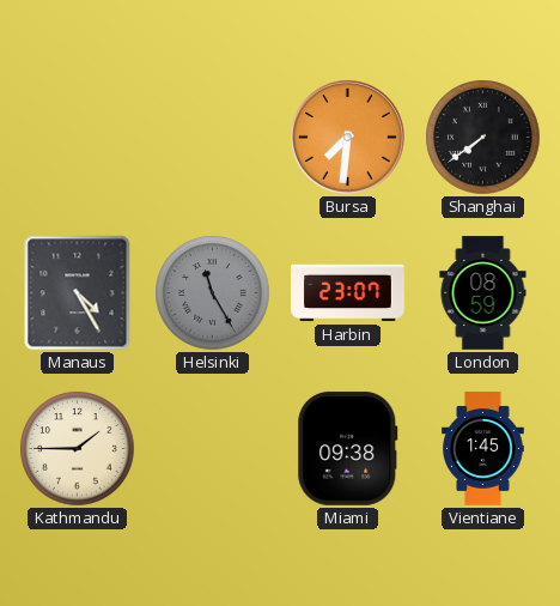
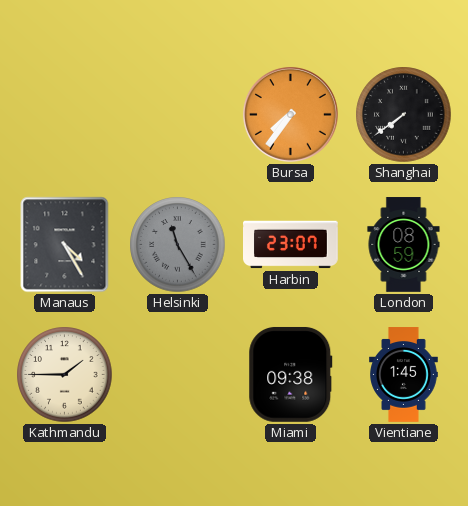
Bursa: 7:31 -> 7:36 (290, 114)
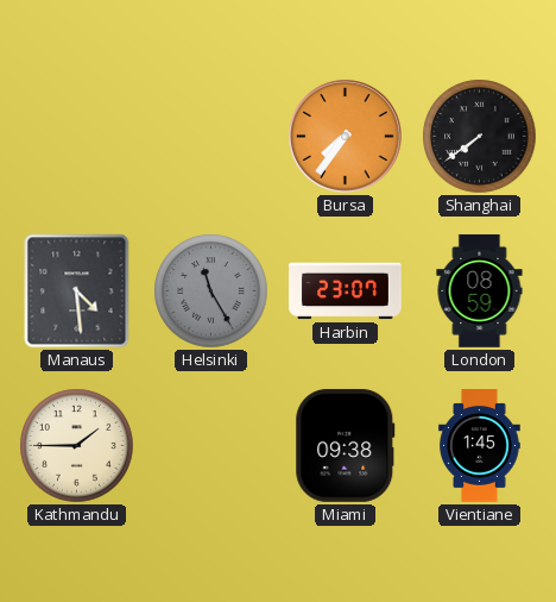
Manaus: 4:25 -> 4:29 (77, 291)
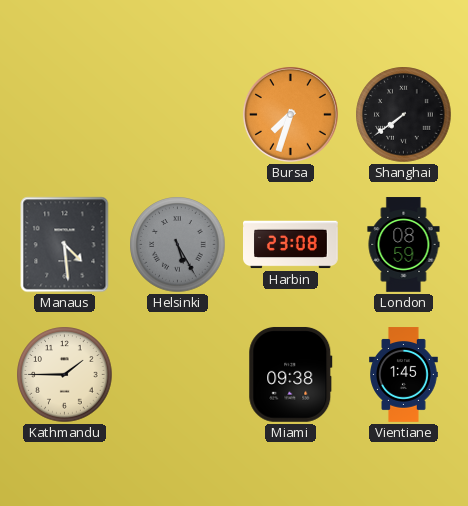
Bursa: 7:36 -> 7:33 (290, 114)
Helsinki: 11:25 -> 5:25 (178, 245)
Harbin: 23:07 -> 23:08 (291, 245)
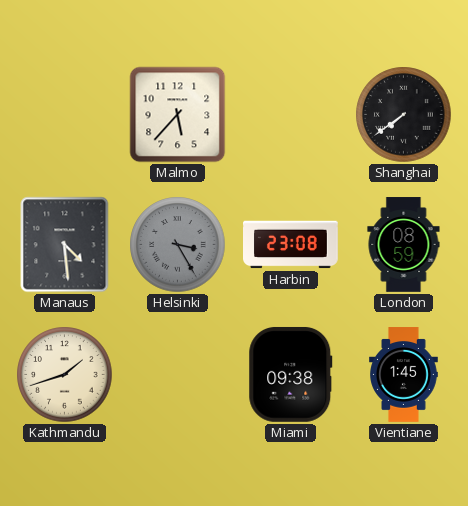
Malmo: none -> 5:37 (178, 115)
Bursa: 7:33 -> none (290, 114)
Helsinki: 5:25 -> 3:25 (178, 245)
Kathmandu: 1:45 -> 1:42 (65, 375)
